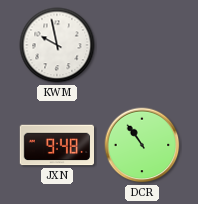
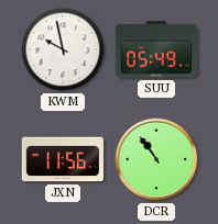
SUU: none -> 05:49 (155, 49)
JXN: 9:48 -> 11:56 (63, 159)
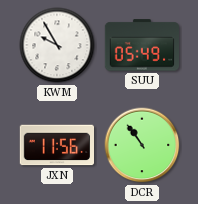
KWM: 9:58 -> 9:55 (57, 45)
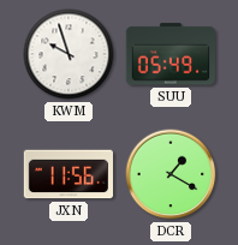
KWM: 9:55 -> 9:57 (69, 54)
DCR: 10:54 -> 1:20 (171, 174)
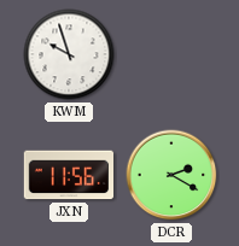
SUU: 05:49 -> none (169, 54)
DCR: 1:20 -> 2:20 (171, 175)
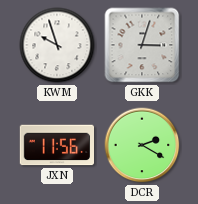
GKK: none -> 3:03 (142, 45)
